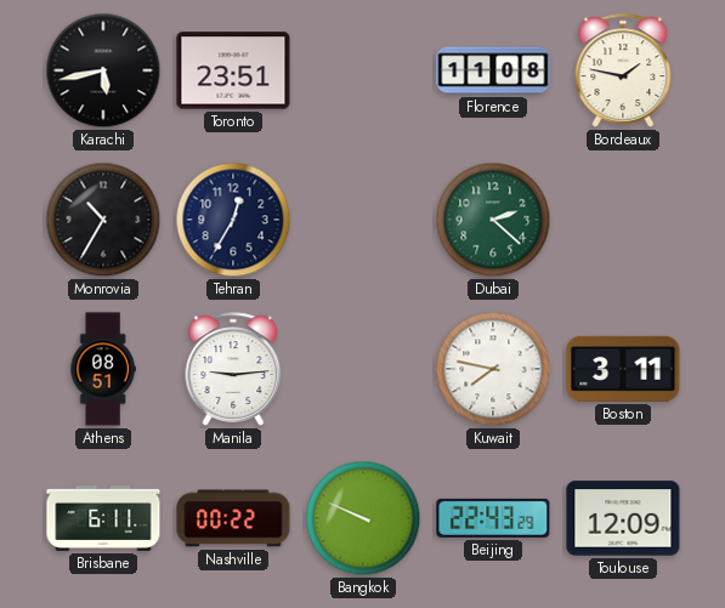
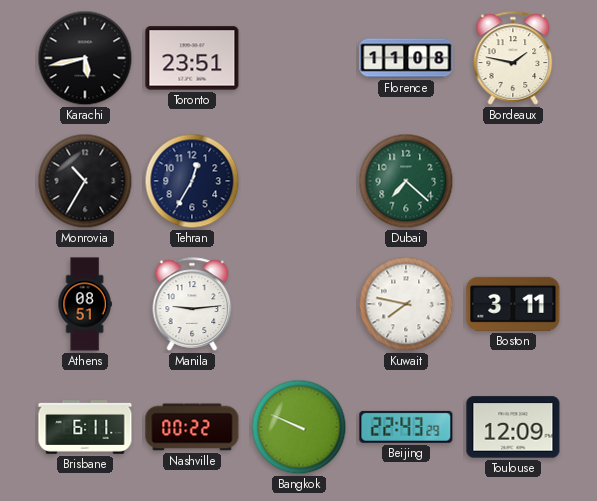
Dubai: 2:22 -> 7:22 (406, 181)
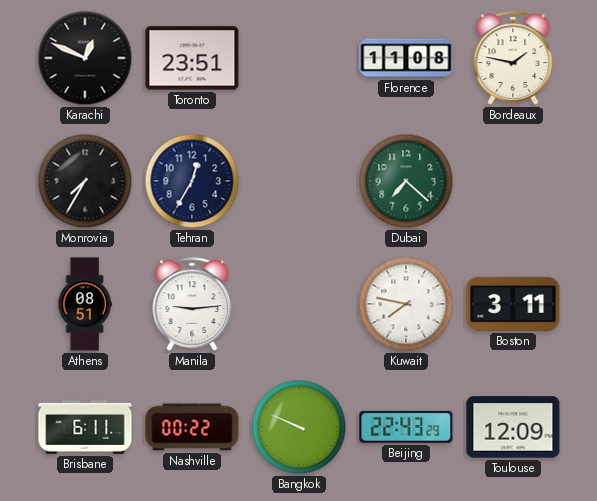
Karachi: 5:43 -> 12:49 (85, 58)
Monrovia: 10:35 -> 7:35 (85, 181)
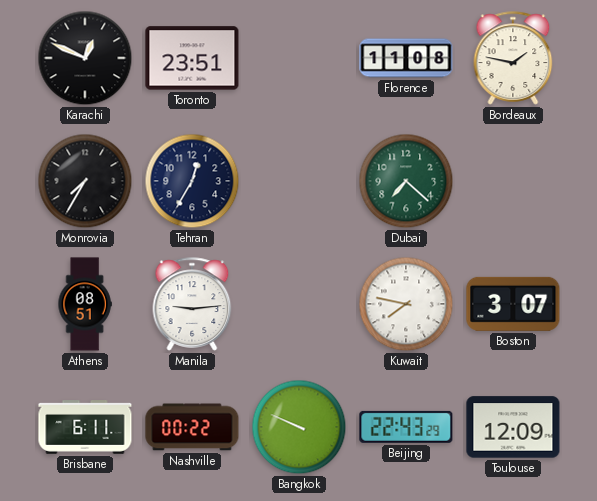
Boston: 3:11 -> 3:07 (513, 304)
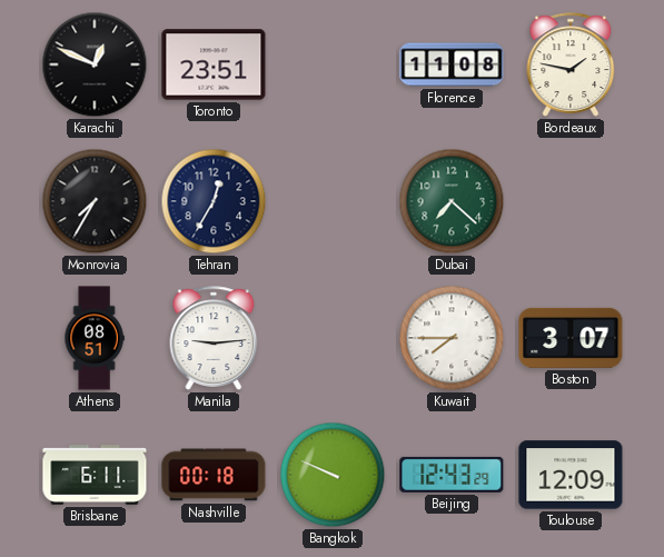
Kuwait: 7:47 -> 7:45 (452, 338)
Nashville: 00:22 -> 00:18 (214, 475)
Beijing: 22:43 -> 12:43 (452, 475)
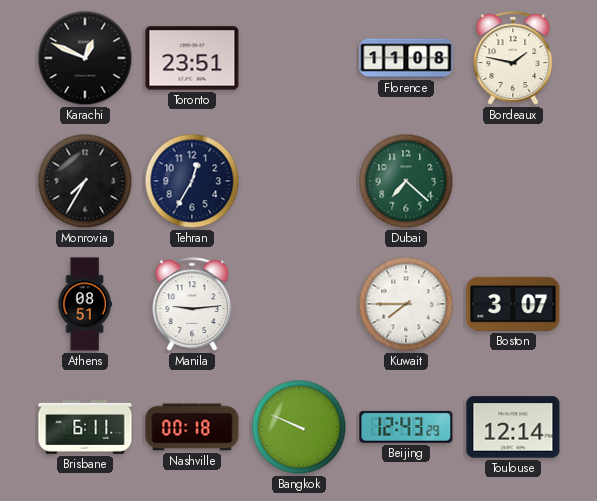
Toulouse: 12:09 -> 12:14 (513, 427)
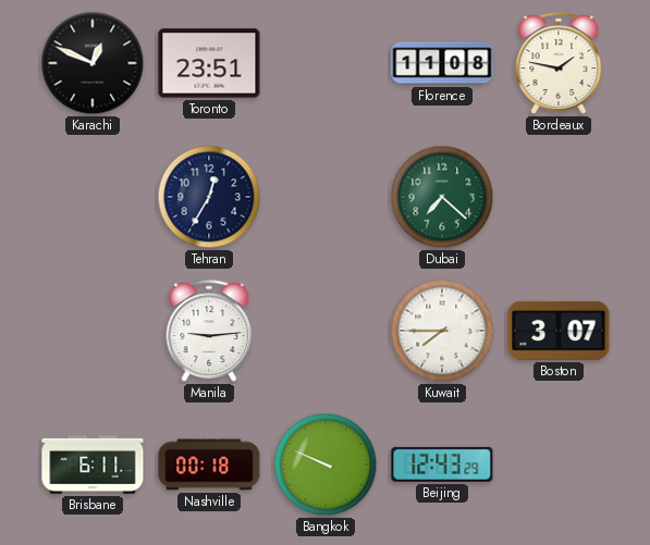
Monrovia: 7:35 -> none (85, 181)
Athens: 08:51 -> none (85, 304)
Toulouse: 12:14 -> none (513, 427)
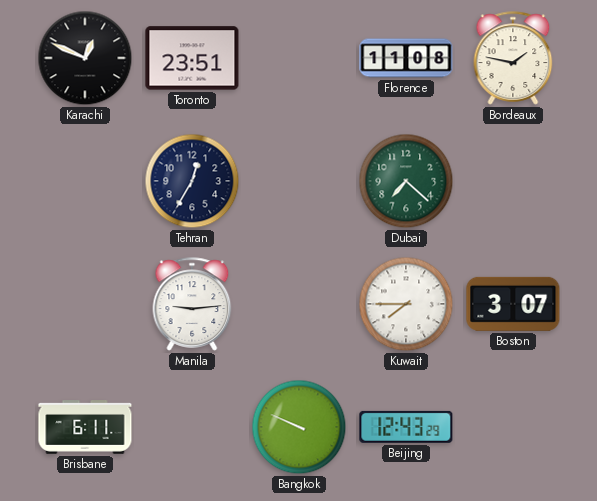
Nashville: 00:18 -> none (209, 465)
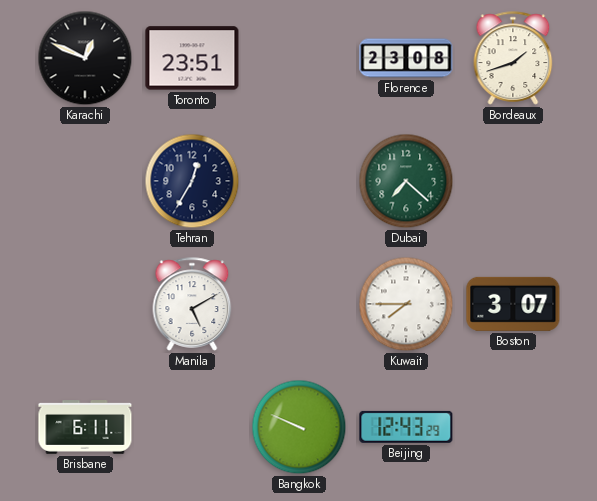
Florence: 11:08 -> 23:08 (406, 58)
Bordeaux: 1:47 -> 1:42 (513, 58)
Manila: 9:14 -> 5:10 (192, 304)
